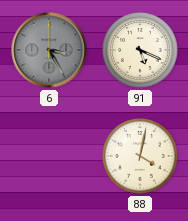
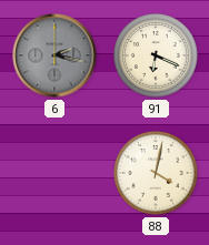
6: 3:25 -> 2:17 (54, 55)
91: 5:19 -> 6:19 (156, 55)
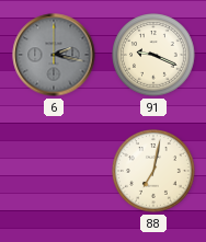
91: 6:19 -> 9:19 (153, 55)
88: 4:02 -> 7:02 (153, 171)
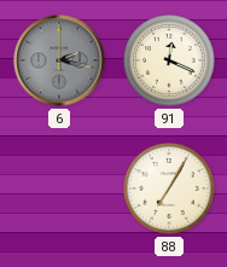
91: 9:19 -> 12:19 (169, 60)
88: 7:02 -> 7:05 (169, 188)
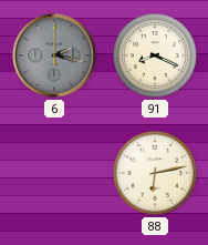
91: 12:19 -> 8:19 (155, 55)
88: 7:05 -> 6:13 (155, 173)
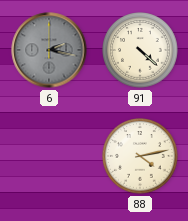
91: 8:19 -> 4:22 (140, 50)
88: 6:13 -> 4:13 (140, 156)
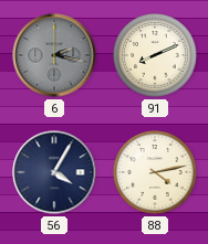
91: 4:22 -> 8:11 (155, 55)
56: none -> 4:05 (54, 172)
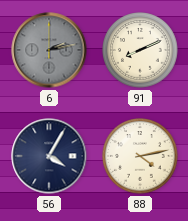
6: 2:17 -> 2:13 (49, 50)
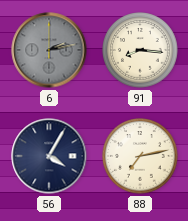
91: 8:11 -> 8:16 (140, 50)
88: 4:13 -> 7:13 (140, 156)
